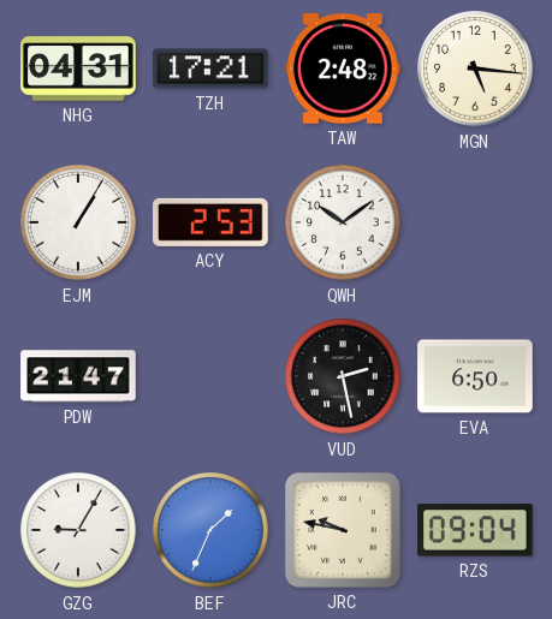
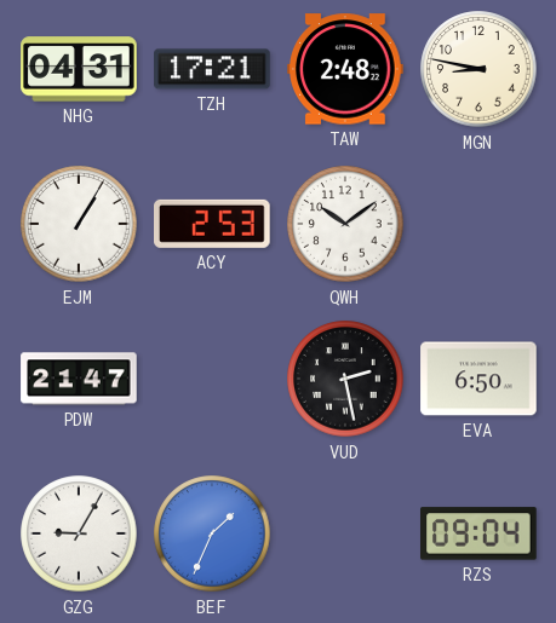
MGN: 5:16 -> 8:47 (478, 69)
JRC: 9:47 -> none (343, 530)
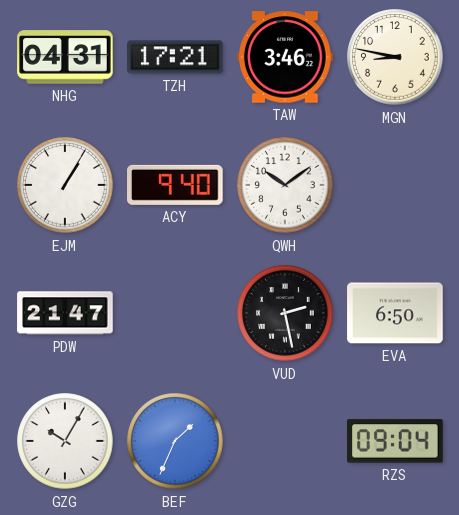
TAW: 2:48 -> 3:46 (285, 57)
ACY: 2:53 -> 9:40 (176, 185)
GZG: 9:05 -> 10:05 (65, 441)
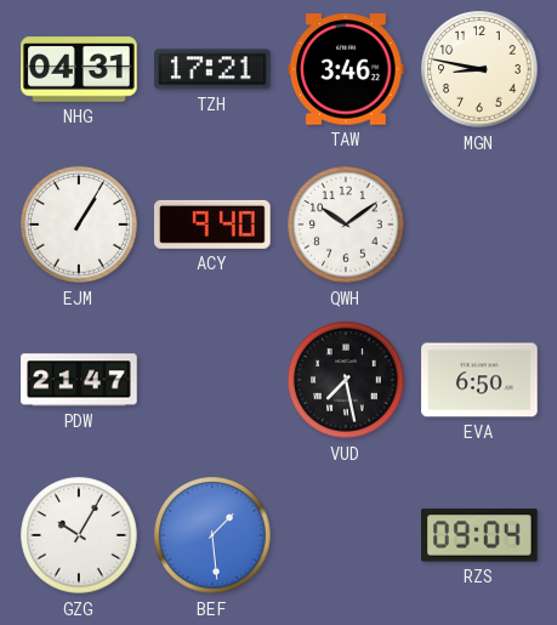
VUD: 2:28 -> 7:28 (346, 380)
BEF: 1:34 -> 1:29 (212, 535)
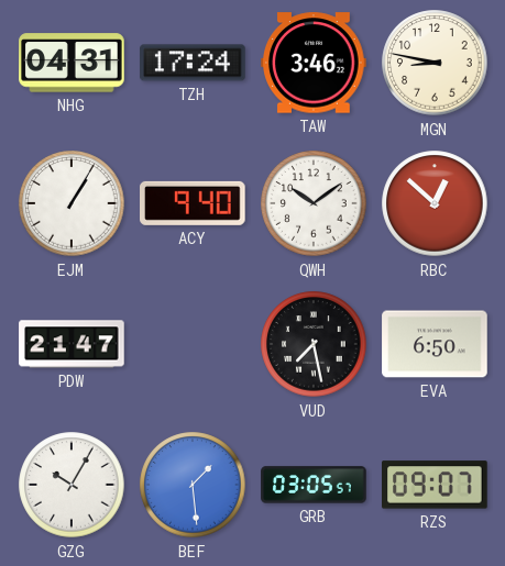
TZH: 17:21 -> 17:24 (193, 63)
RBC: none -> 12:52 (435, 203)
GRB: none -> 03:05 (314, 485)
RZS: 09:04 -> 09:07 (435, 485)
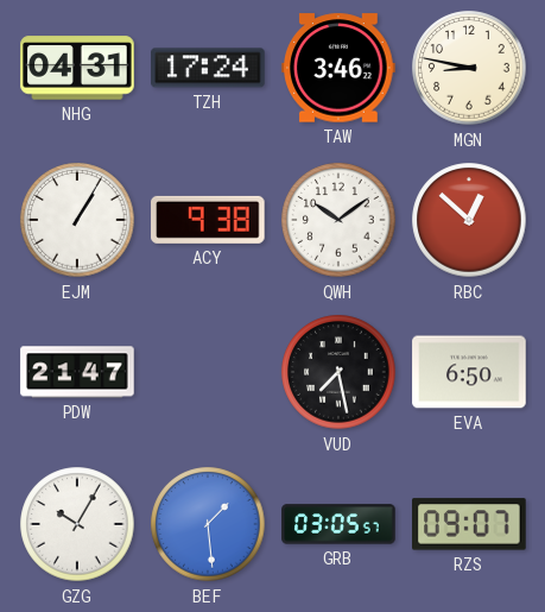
ACY: 9:40 -> 9:38 (209, 220)
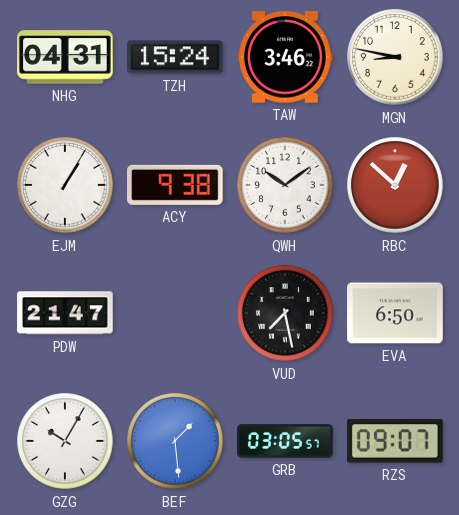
TZH: 17:24 -> 15:24 (175, 57)
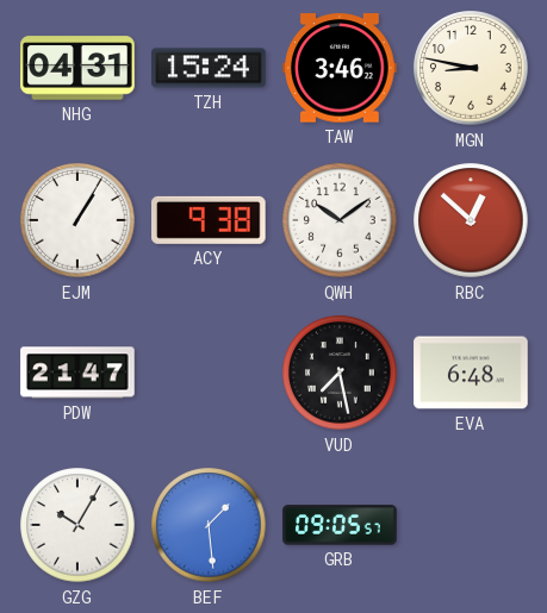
EVA: 6:50 -> 6:48 (471, 373)
GRB: 03:05 -> 09:05 (340, 525)
RZS: 09:07 -> none (395, 441)
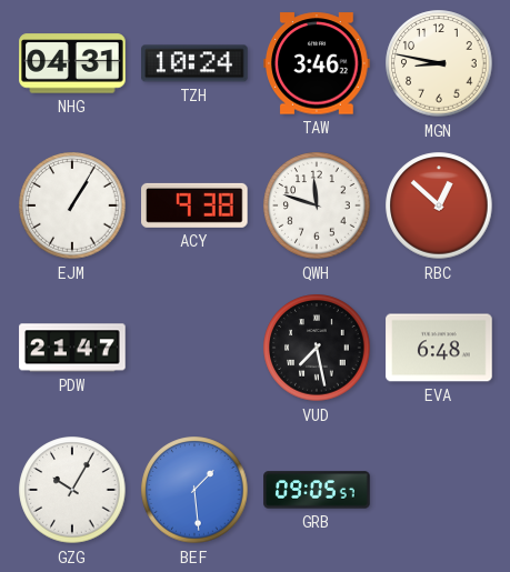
TZH: 15:24 -> 10:24 (194, 63)
QWH: 10:09 -> 11:48 (317, 205)
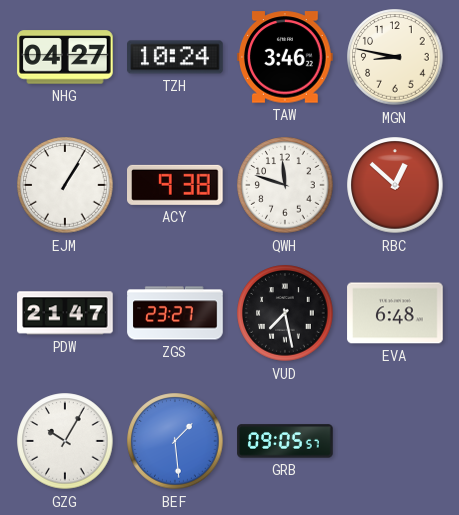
NHG: 04:31 -> 04:27 (65, 57)
ZGS: none -> 23:27 (175, 313)
